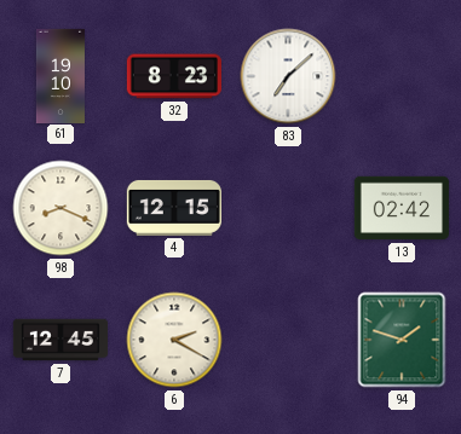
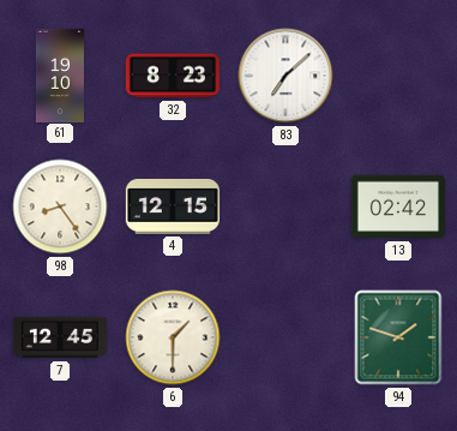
98: 8:19 -> 8:24 (60, 206)
6: 2:20 -> 1:30 (173, 337)
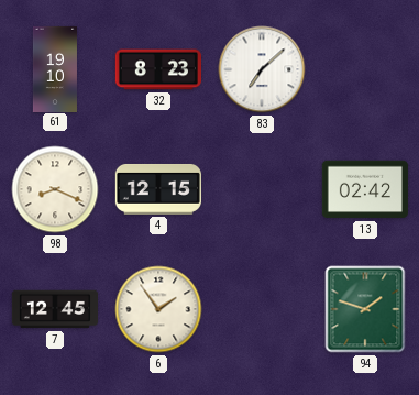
98: 8:24 -> 8:19 (55, 189)
6: 1:30 -> 1:54 (158, 309)
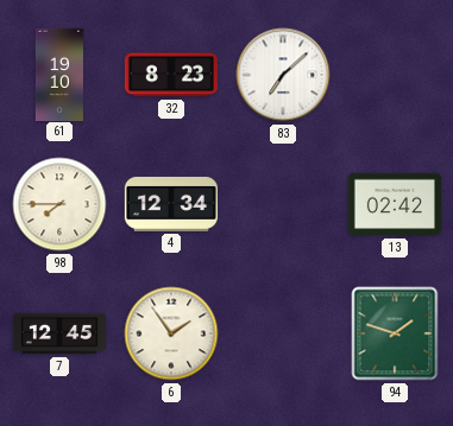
98: 8:19 -> 7:45 (59, 204)
4: 12:15 -> 12:34 (171, 204)
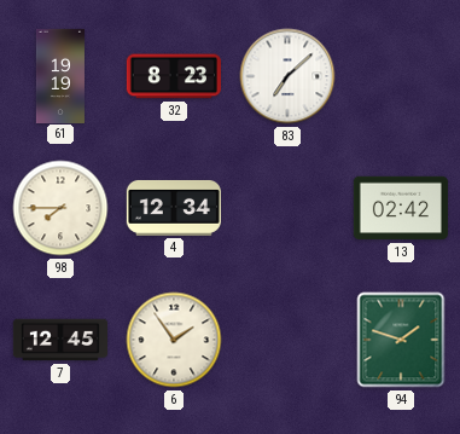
61: 19:10 -> 19:19 (60, 75)
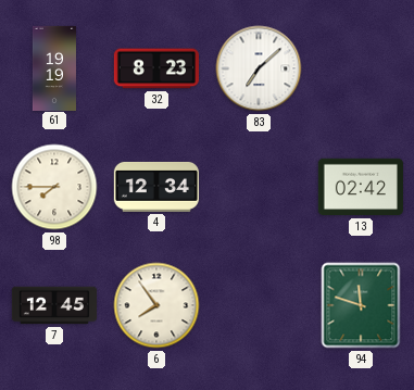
6: 1:54 -> 7:54 (156, 305)
94: 1:48 -> 11:48 (361, 305)
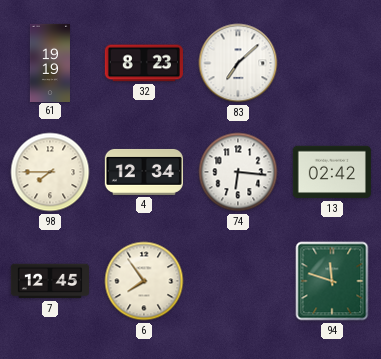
74: none -> 6:16 (238, 172)
